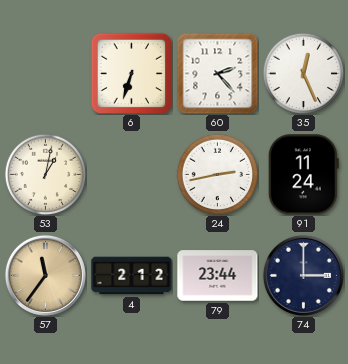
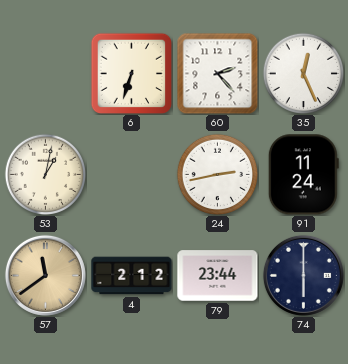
57: 11:36 -> 11:39 (45, 275)
74: 3:00 -> 6:00 (303, 275)
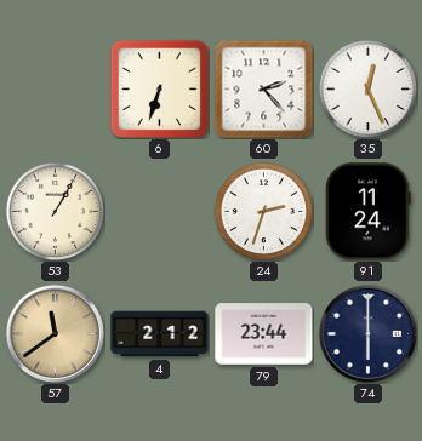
53: 1:02 -> 1:05 (55, 211)
24: 2:43 -> 2:33 (263, 211)
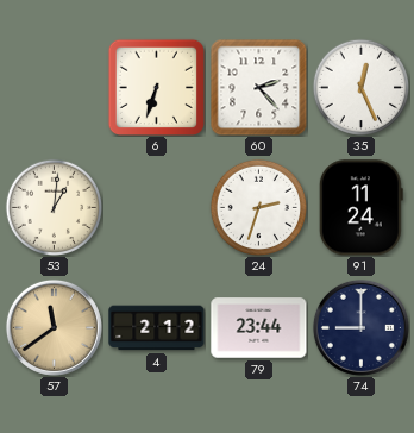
53: 1:05 -> 1:01 (54, 207)
74: 6:00 -> 9:00 (360, 327)
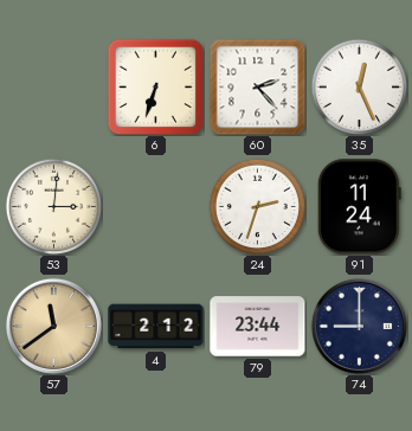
53: 1:01 -> 3:01 (53, 206)
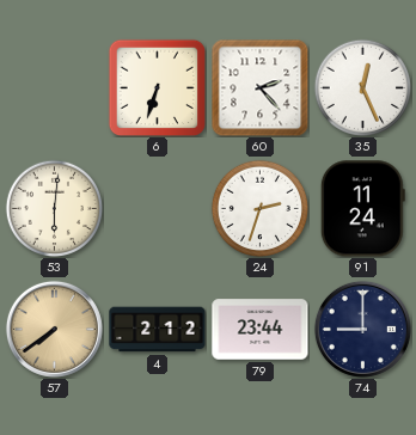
53: 3:01 -> 6:01 (54, 208)
57: 11:39 -> 7:39 (54, 329)
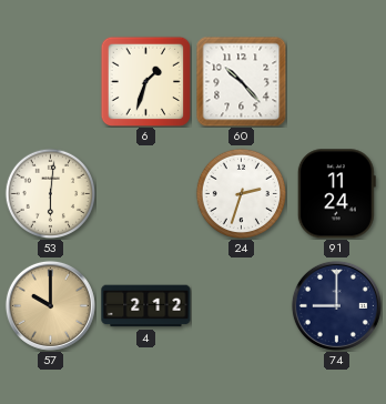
6: 6:33 -> 1:33 (145, 81)
60: 2:23 -> 10:23 (241, 81)
35: 12:26 -> none (362, 87)
57: 7:39 -> 10:00 (50, 305)
79: 23:44 -> none (261, 330)
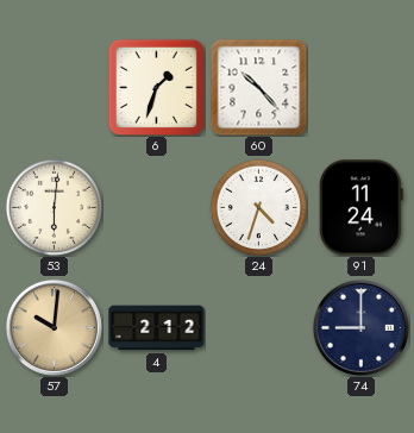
24: 2:33 -> 4:33 (258, 207)
57: 10:00 -> 10:01 (54, 327)
